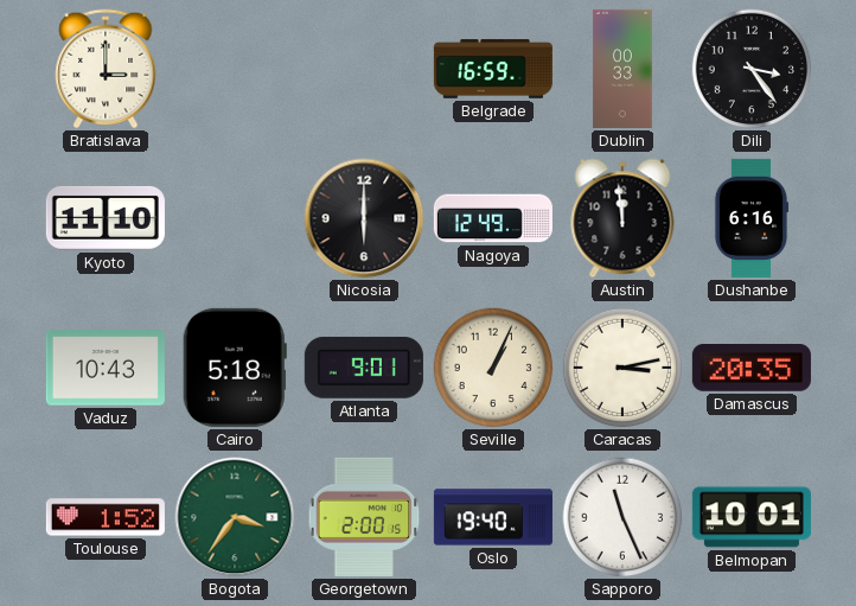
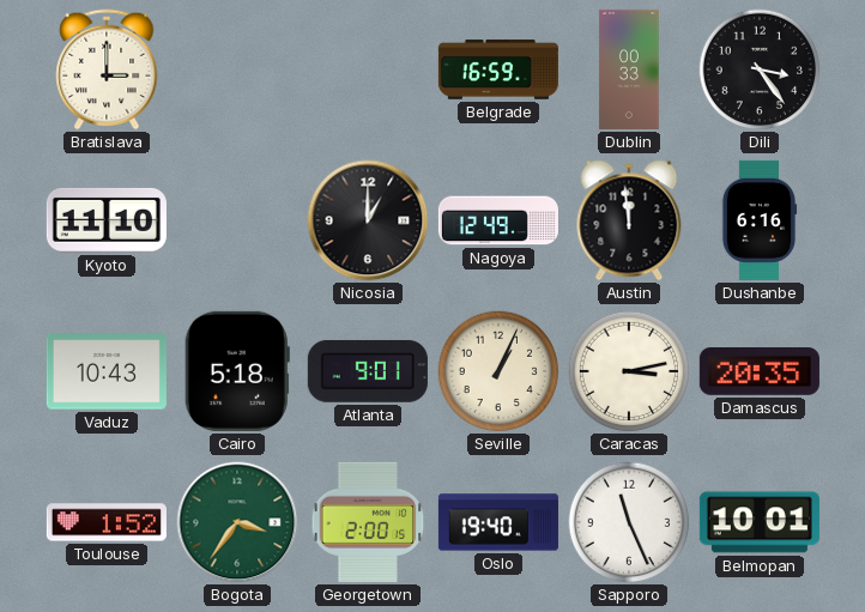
Nicosia: 6:00 -> 1:00 (368, 220)
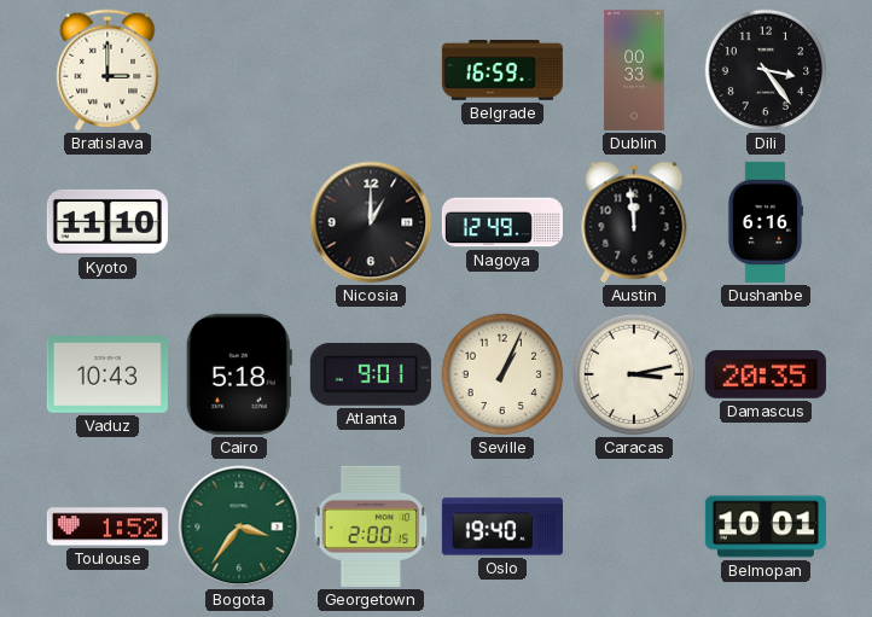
Sapporo: 11:26 -> none (629, 522)
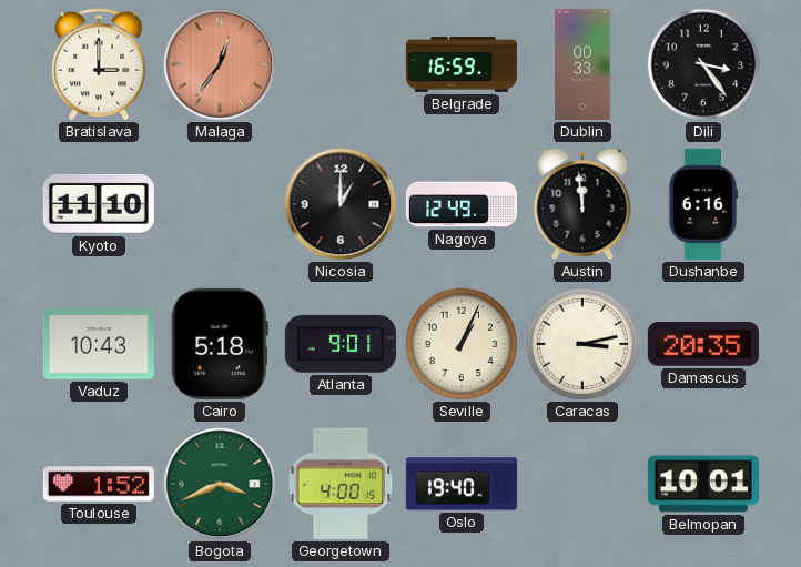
Malaga: none -> 12:36 (220, 64)
Bogota: 3:36 -> 3:41 (220, 484)
Georgetown: 2:00 -> 4:00 (341, 484)
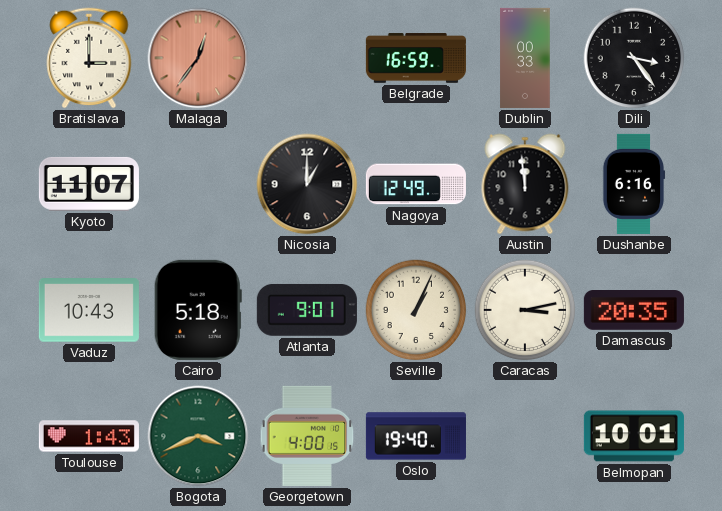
Kyoto: 11:10 -> 11:07 (89, 184)
Toulouse: 1:52 -> 1:43 (89, 436)
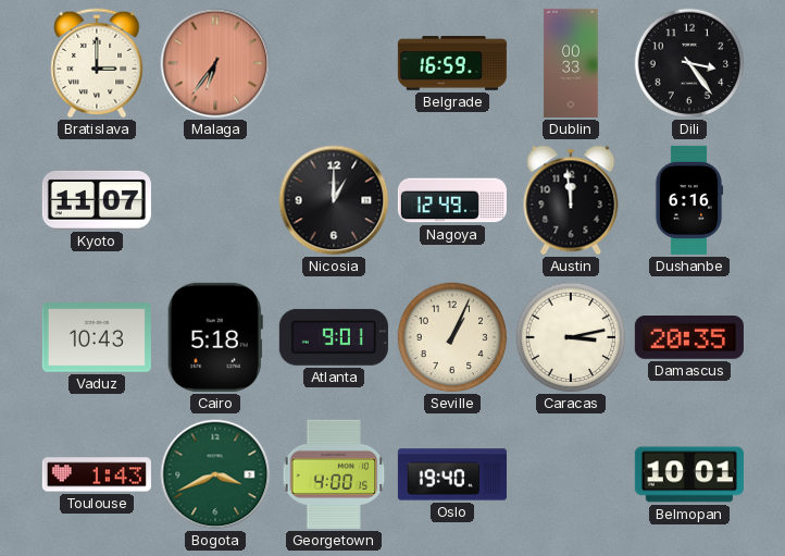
Malaga: 12:36 -> 6:36 (215, 63)
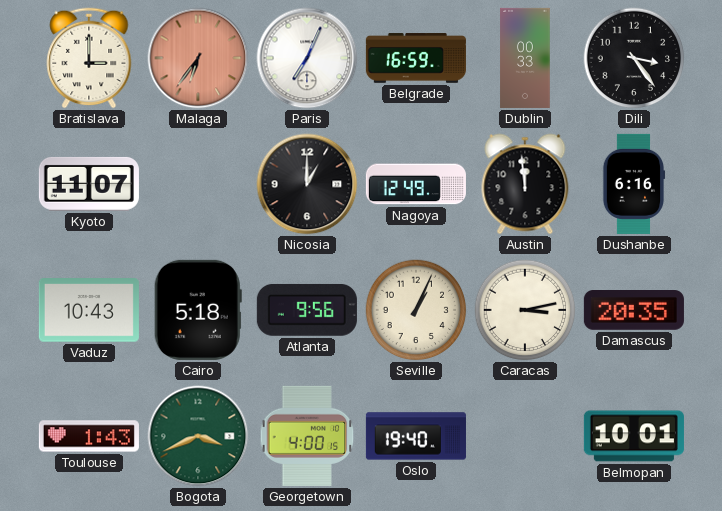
Paris: none -> 7:04 (307, 58)
Atlanta: 9:01 -> 9:56 (307, 310)
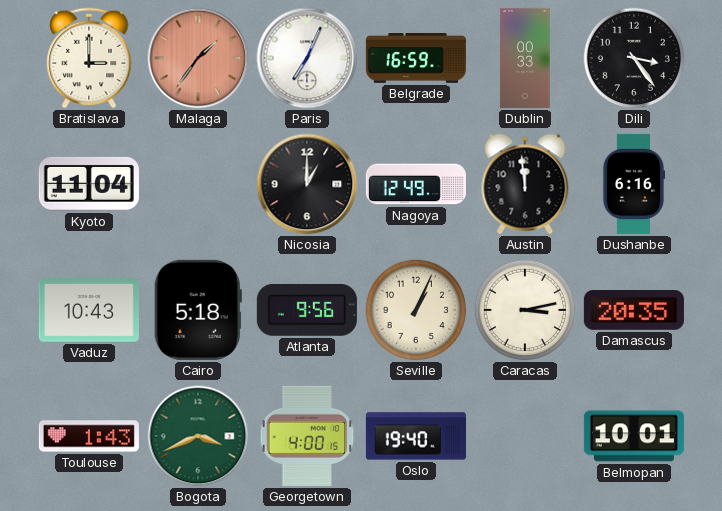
Malaga: 6:36 -> 1:36 (198, 58)
Kyoto: 11:07 -> 11:04 (89, 184)
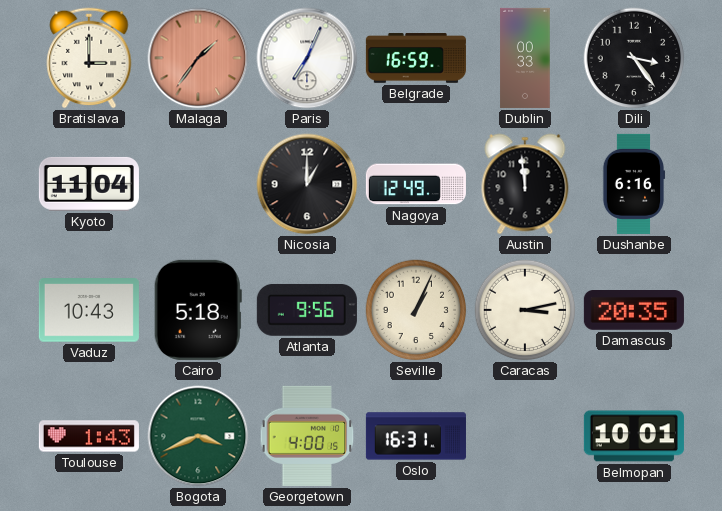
Oslo: 19:40 -> 16:31 (416, 436)
